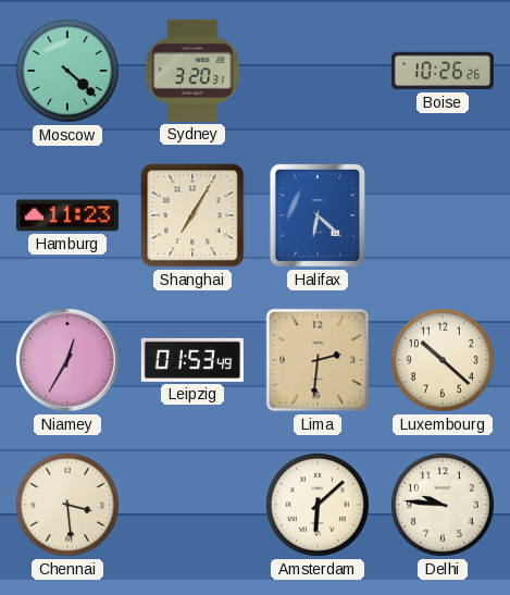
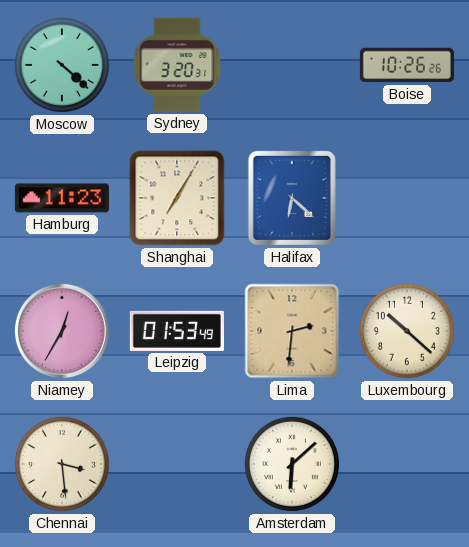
Delhi: 9:46 -> none (443, 505)
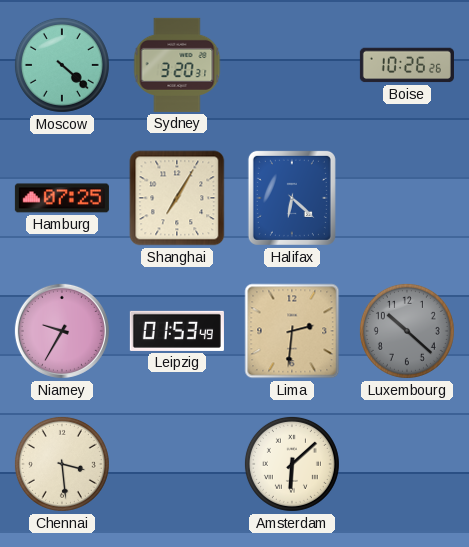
Hamburg: 11:23 -> 07:25 (62, 198)
Niamey: 12:35 -> 9:35 (62, 331)
Luxembourg dial: cream -> grey (407, 331)
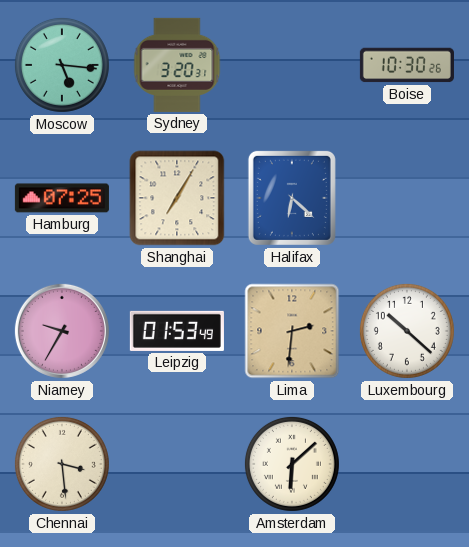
Moscow: 4:22 -> 5:16 (62, 65)
Boise: 10:26 -> 10:30 (407, 65)
Luxembourg dial: grey -> white (407, 331)
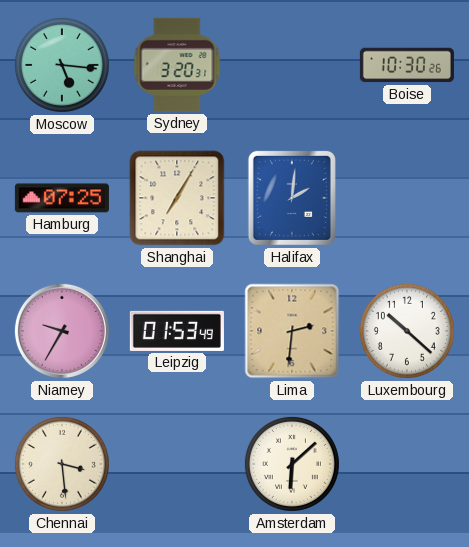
Halifax: 6:22 -> 2:01 (292, 198)
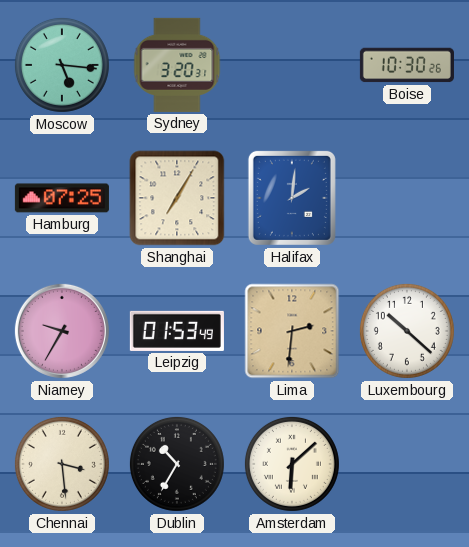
Dublin: none -> 10:35 (177, 464)
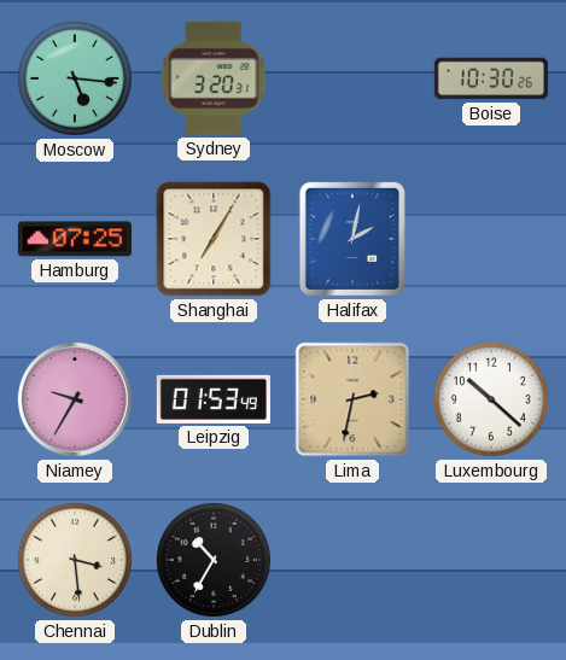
Halifax: 2:01 -> 2:02 (352, 239)
Lima: 2:31 -> 2:32 (352, 399)
Amsterdam: 6:08 -> none (292, 464)
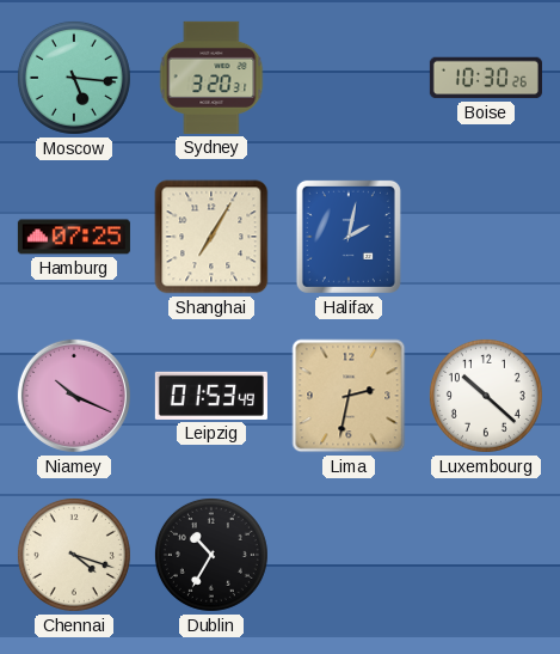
Niamey: 9:35 -> 10:19 (74, 396)
Chennai: 3:29 -> 4:18 (74, 555)
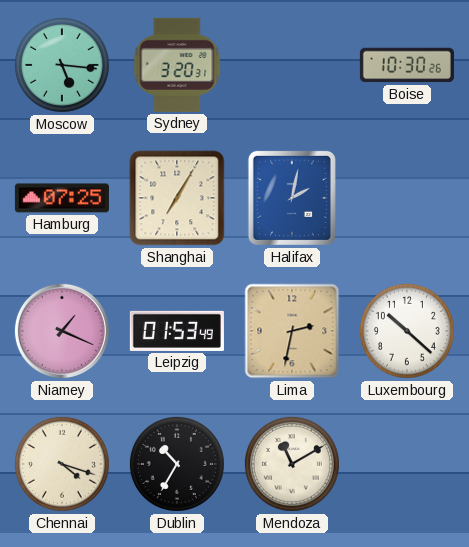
Niamey: 10:19 -> 1:19 (62, 331)
Mendoza: none -> 11:10 (292, 464)
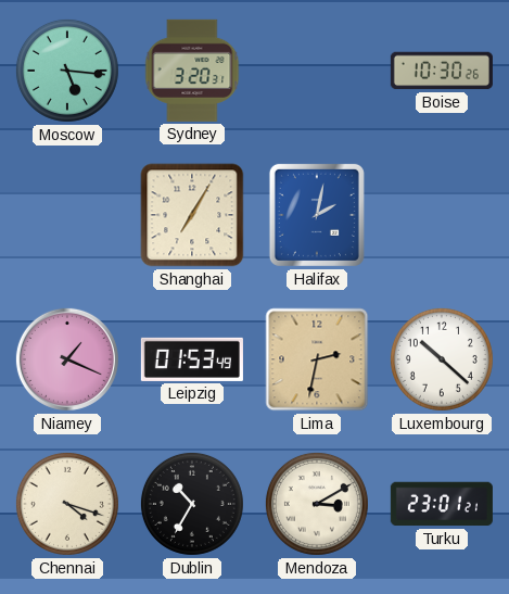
Hamburg: 07:25 -> none (62, 198)
Mendoza: 11:10 -> 3:10 (317, 504)
Turku: none -> 23:01 (442, 504)
